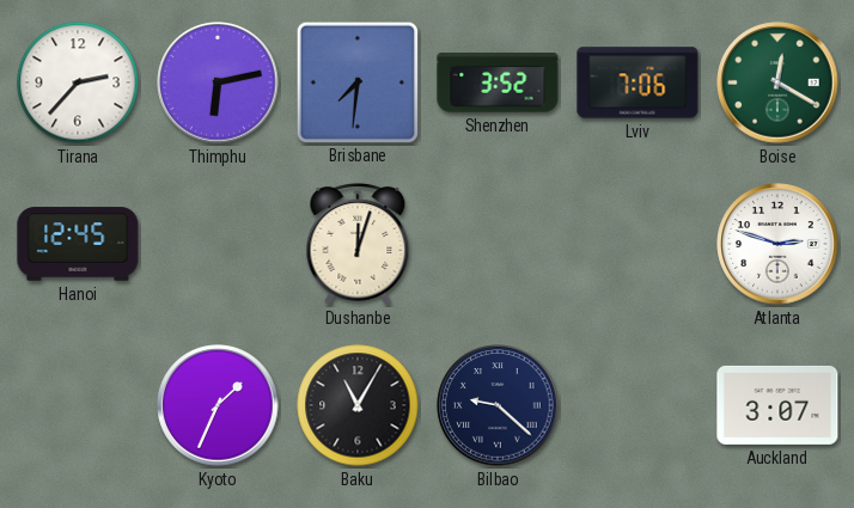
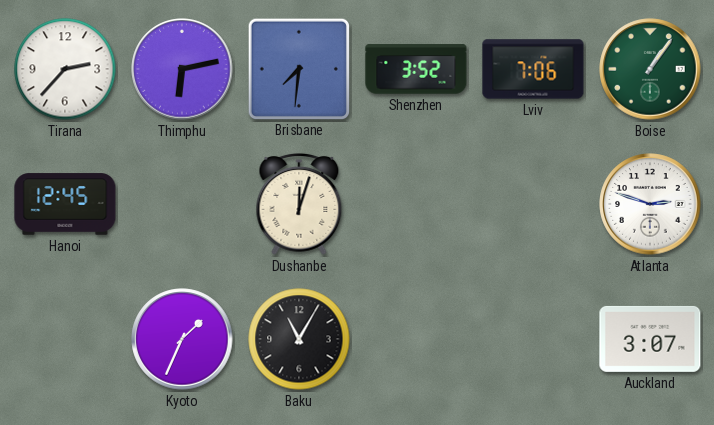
Boise: 12:20 -> 1:06 (650, 69)
Bilbao: 9:22 -> none (498, 405)
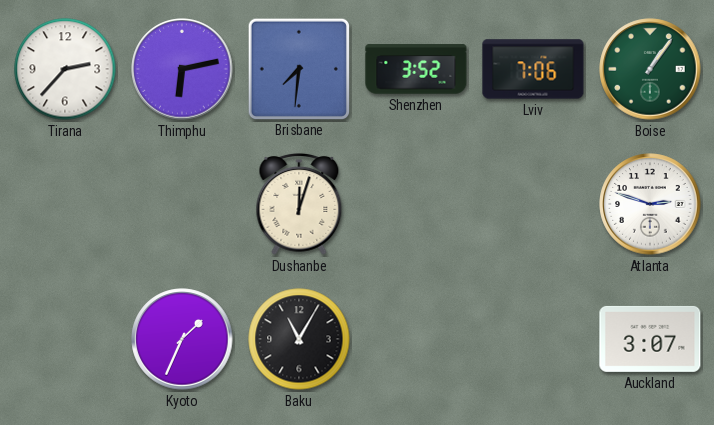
Hanoi: 12:45 -> none (65, 204)
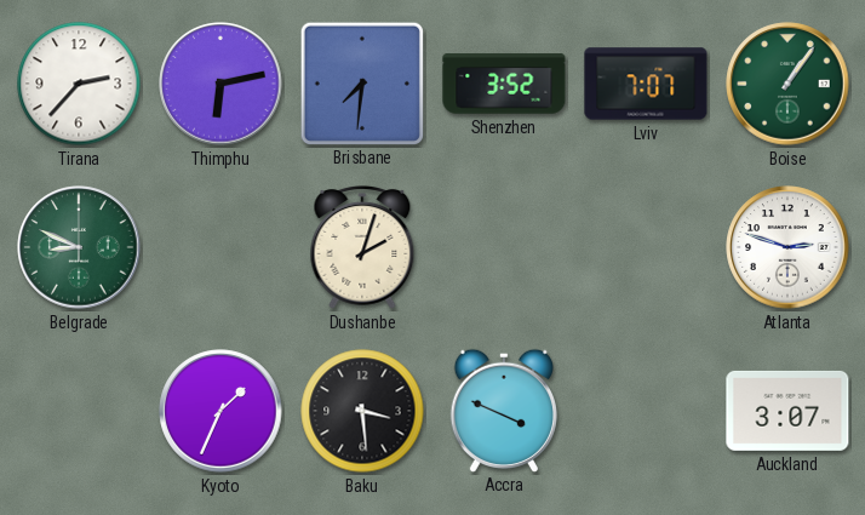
Lviv: 7:06 -> 7:07 (646, 84)
Belgrade: none -> 8:49 (79, 247)
Dushanbe: 12:03 -> 2:03 (362, 247)
Baku: 11:05 -> 3:29 (362, 411)
Accra: none -> 3:49 (504, 410)
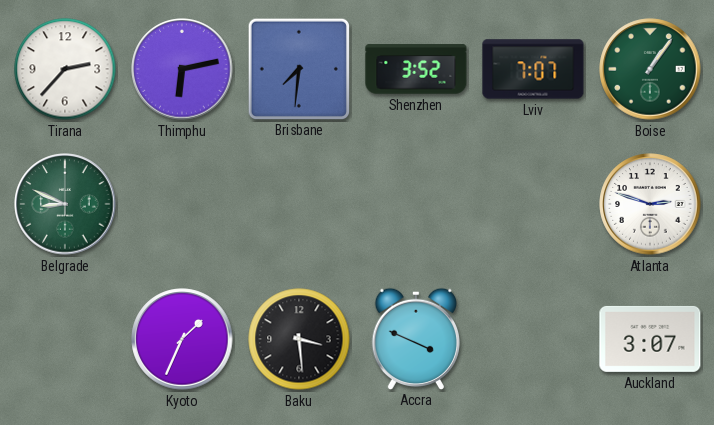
Dushanbe: 2:03 -> none (362, 247)
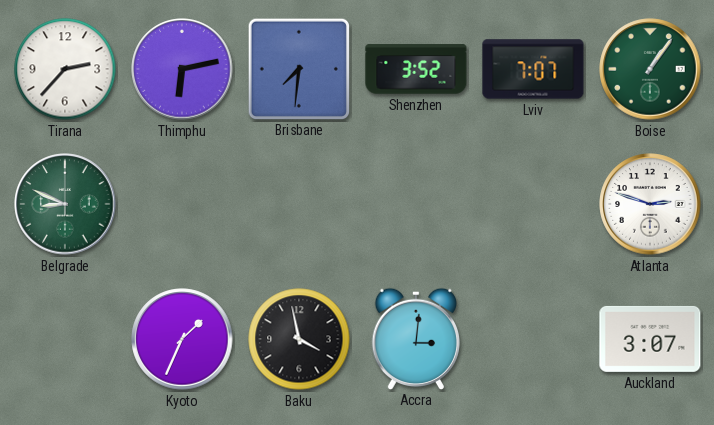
Baku: 3:29 -> 3:58 (299, 339)
Accra: 3:49 -> 3:01 (416, 338)
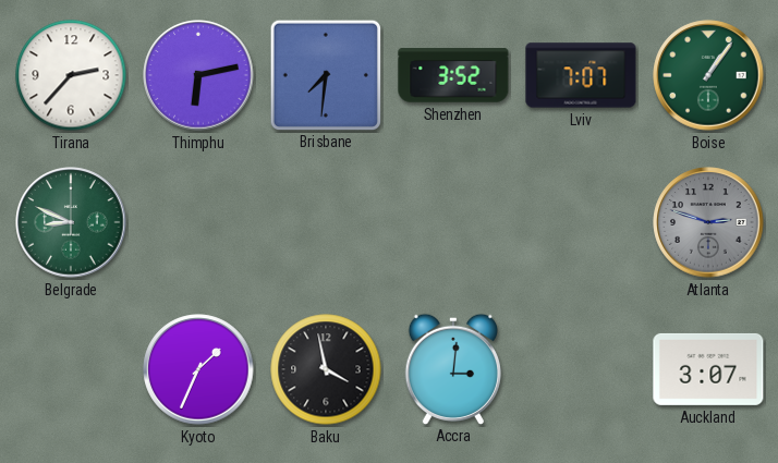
Atlanta dial: white -> grey (708, 222)
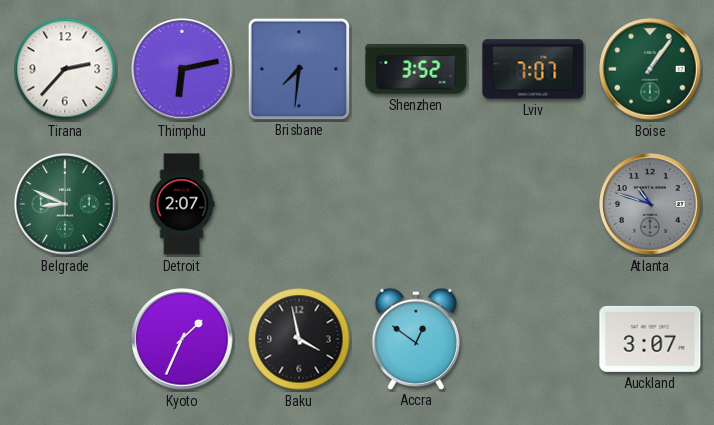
Detroit: none -> 2:07 (182, 204)
Atlanta: 2:48 -> 10:48 (650, 204)
Accra: 3:01 -> 12:51 (416, 338)
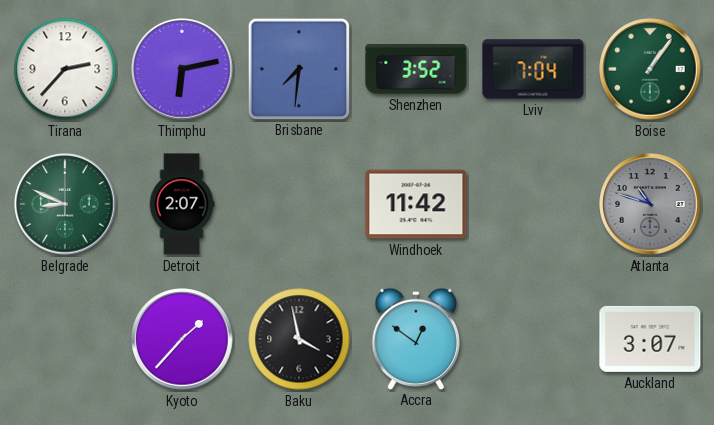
Lviv: 7:07 -> 7:04 (533, 69)
Windhoek: none -> 11:42 (416, 204)
Kyoto: 1:34 -> 1:37 (182, 339)
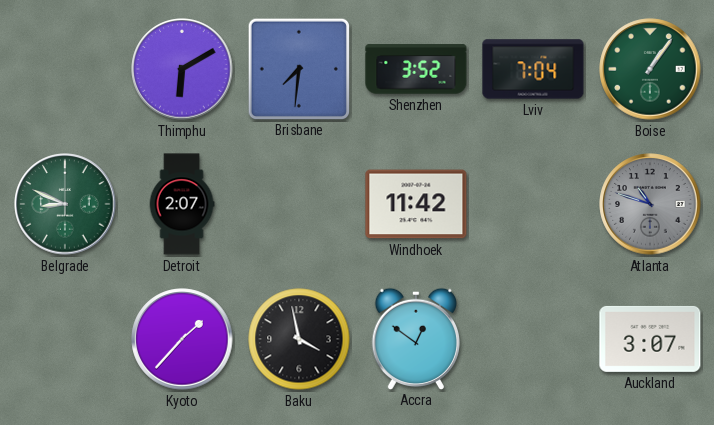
Tirana: 2:37 -> none (65, 69)
Thimphu: 6:13 -> 6:10 (182, 69)
